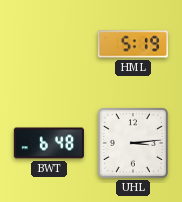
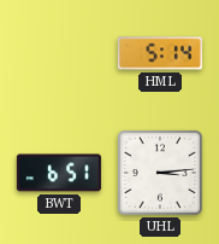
HML: 5:19 -> 5:14 (160, 53)
BWT: 6:48 -> 6:51 (59, 173)
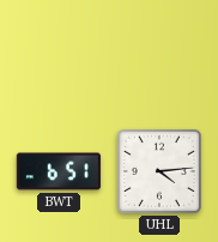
HML: 5:14 -> none (160, 53)
UHL: 3:14 -> 4:14 (159, 171)
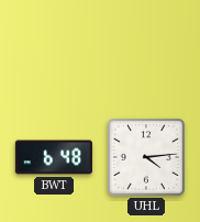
BWT: 6:51 -> 6:48 (54, 157)
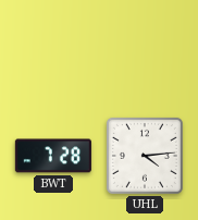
BWT: 6:48 -> 7:28 (53, 156)
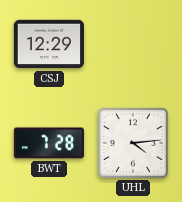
CSJ: none -> 12:29 (49, 44)
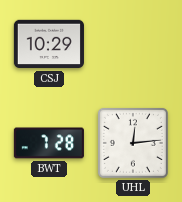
CSJ: 12:29 -> 10:29 (49, 44)
UHL: 4:14 -> 12:14 (133, 143)
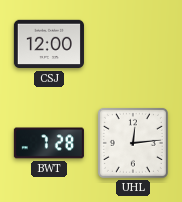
CSJ: 10:29 -> 12:00 (49, 44)
